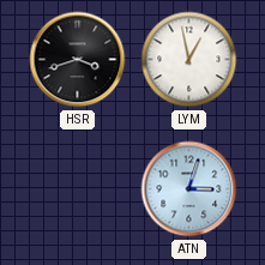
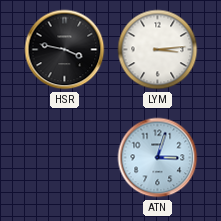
HSR: 3:42 -> 3:47 (65, 50)
LYM: 12:58 -> 3:14 (158, 50)
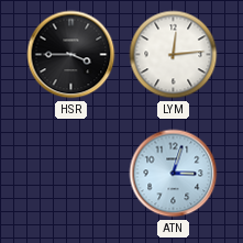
HSR: 3:47 -> 3:45 (71, 55)
LYM: 3:14 -> 12:14 (174, 55)
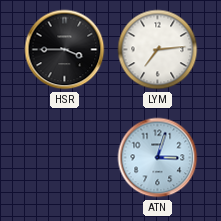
LYM: 12:14 -> 7:14 (158, 50)
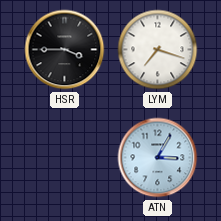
LYM: 7:14 -> 7:18 (158, 50)
ATN: 3:03 -> 3:05 (158, 158)
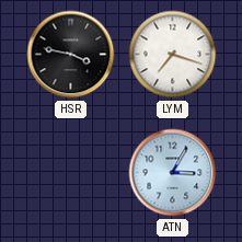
HSR: 3:45 -> 3:47 (71, 55)
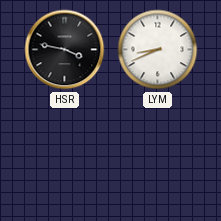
LYM: 7:18 -> 8:41 (158, 50)
ATN: 3:05 -> none (173, 173)
